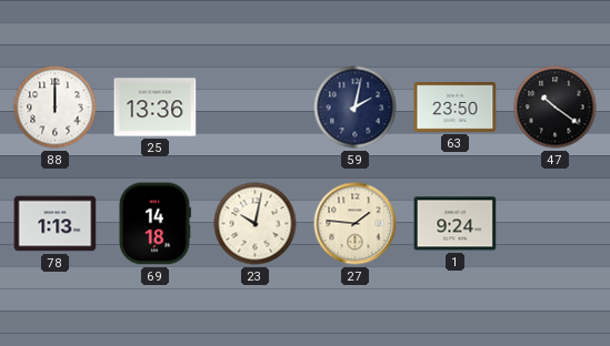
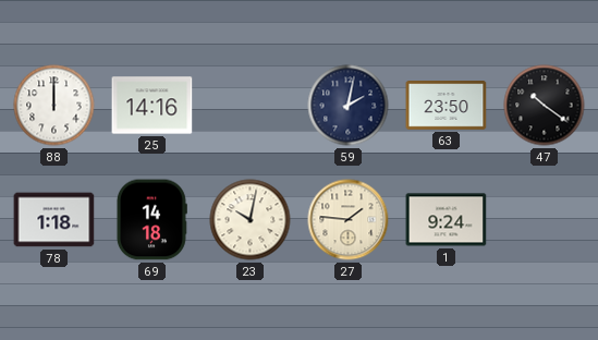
25: 13:36 -> 14:16 (152, 106)
78: 1:13 -> 1:18 (54, 220)
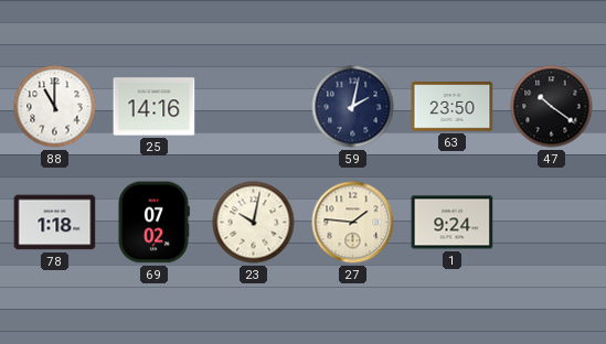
88: 12:00 -> 11:00 (55, 107)
69: 14:18 -> 07:02 (153, 223)
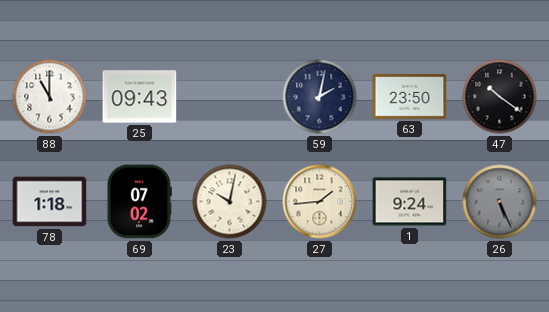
25: 14:16 -> 09:43 (140, 97)
27: 1:46 -> 1:44 (320, 202)
26: none -> 5:26 (500, 202)
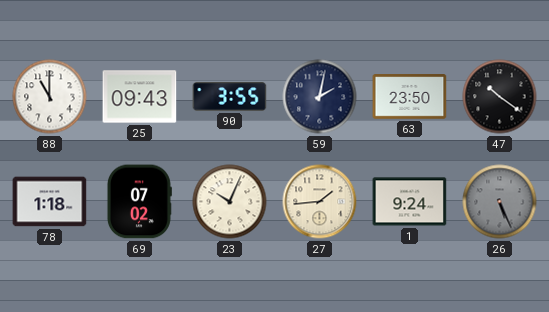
90: none -> 3:55 (230, 97)
23: 10:02 -> 10:04 (230, 202)
